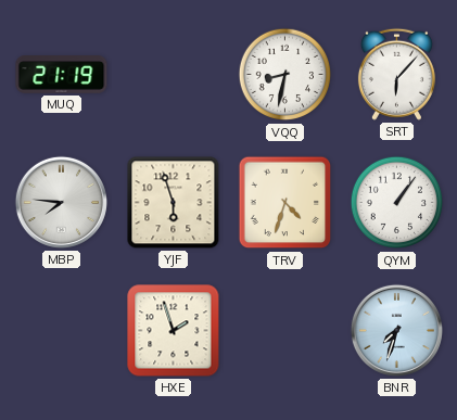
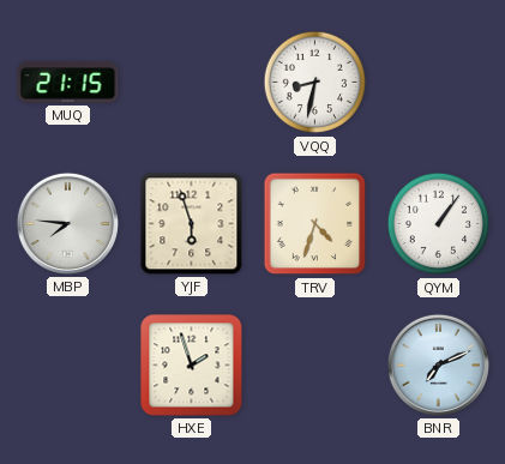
MUQ: 21:19 -> 21:15 (68, 83)
SRT: 6:07 -> none (396, 74)
BNR: 7:33 -> 7:11 (438, 364)
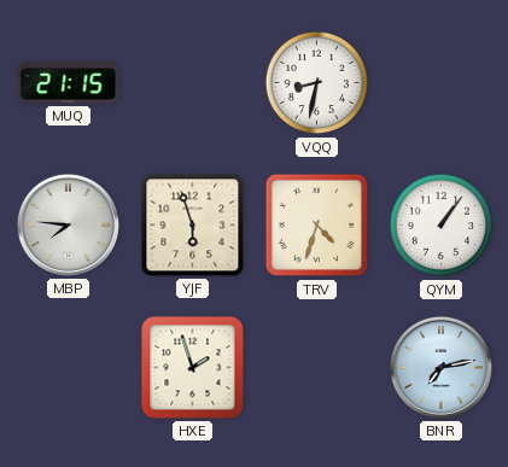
BNR: 7:11 -> 7:13 (440, 367)
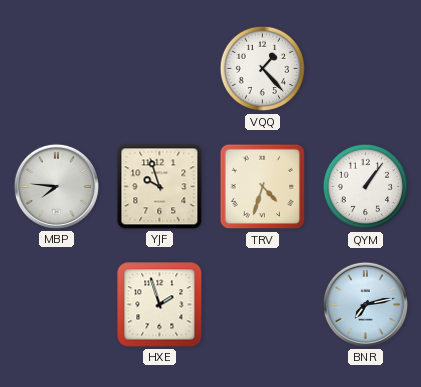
MUQ: 21:15 -> none (69, 83)
VQQ: 8:32 -> 1:23 (263, 69)
YJF: 5:57 -> 9:57 (160, 187)
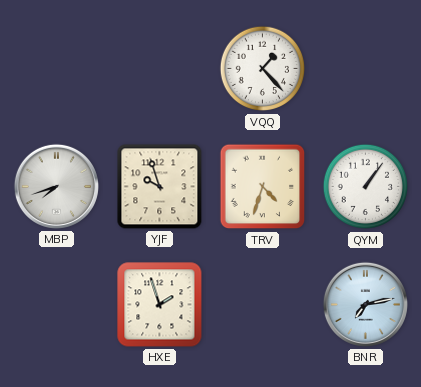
MBP: 7:46 -> 7:42 (56, 186)
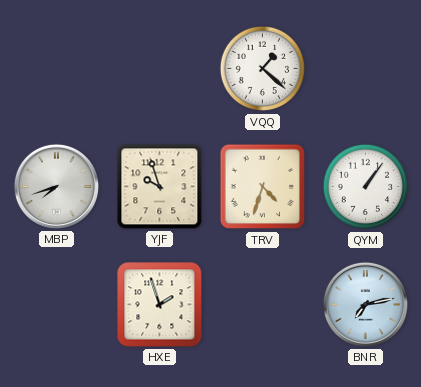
VQQ: 1:23 -> 1:22 (263, 69)
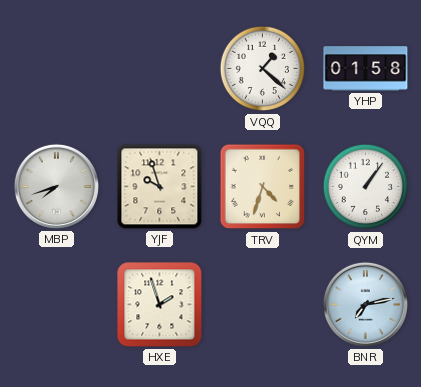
YHP: none -> 01:58 (366, 69)
